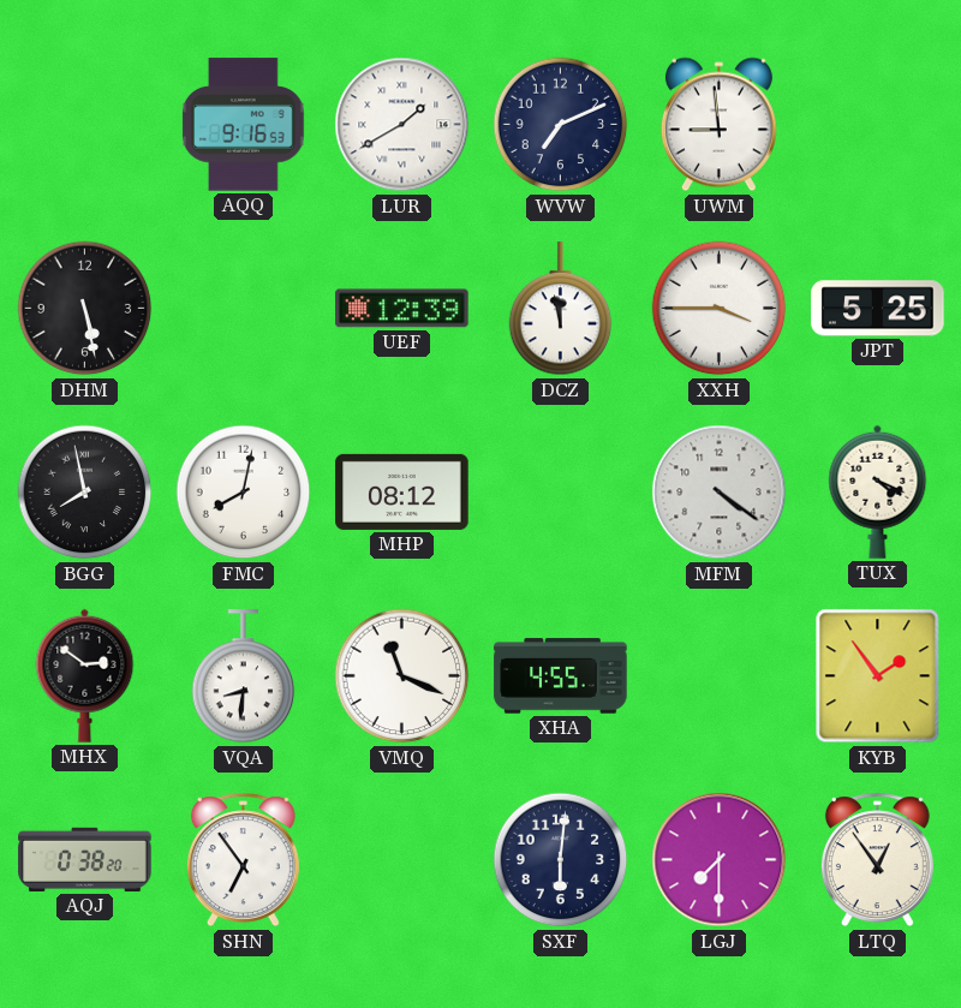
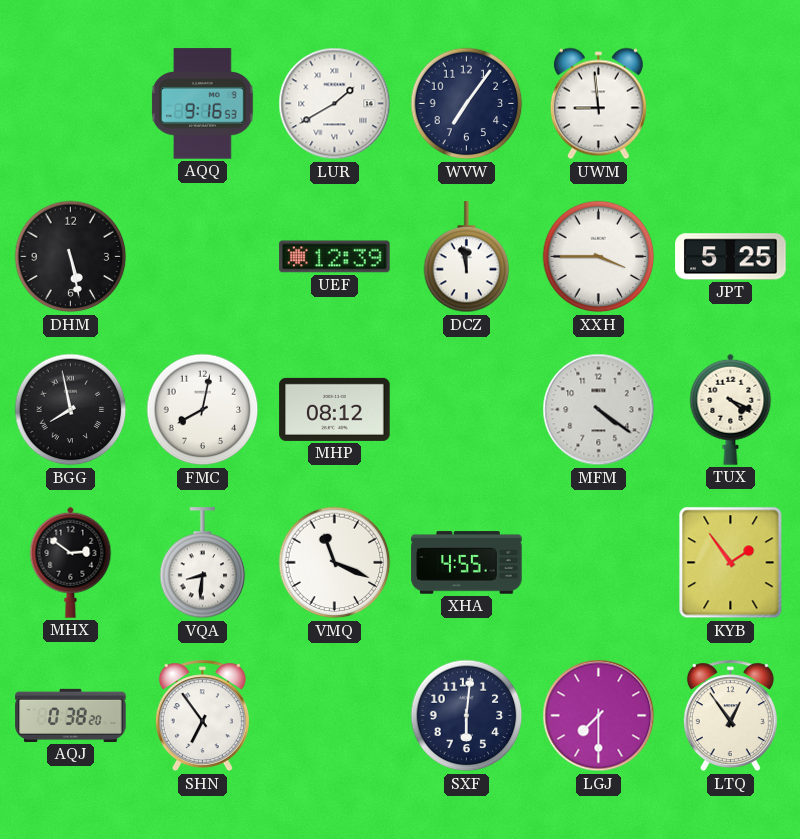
WVW: 7:11 -> 7:06 (467, 104)
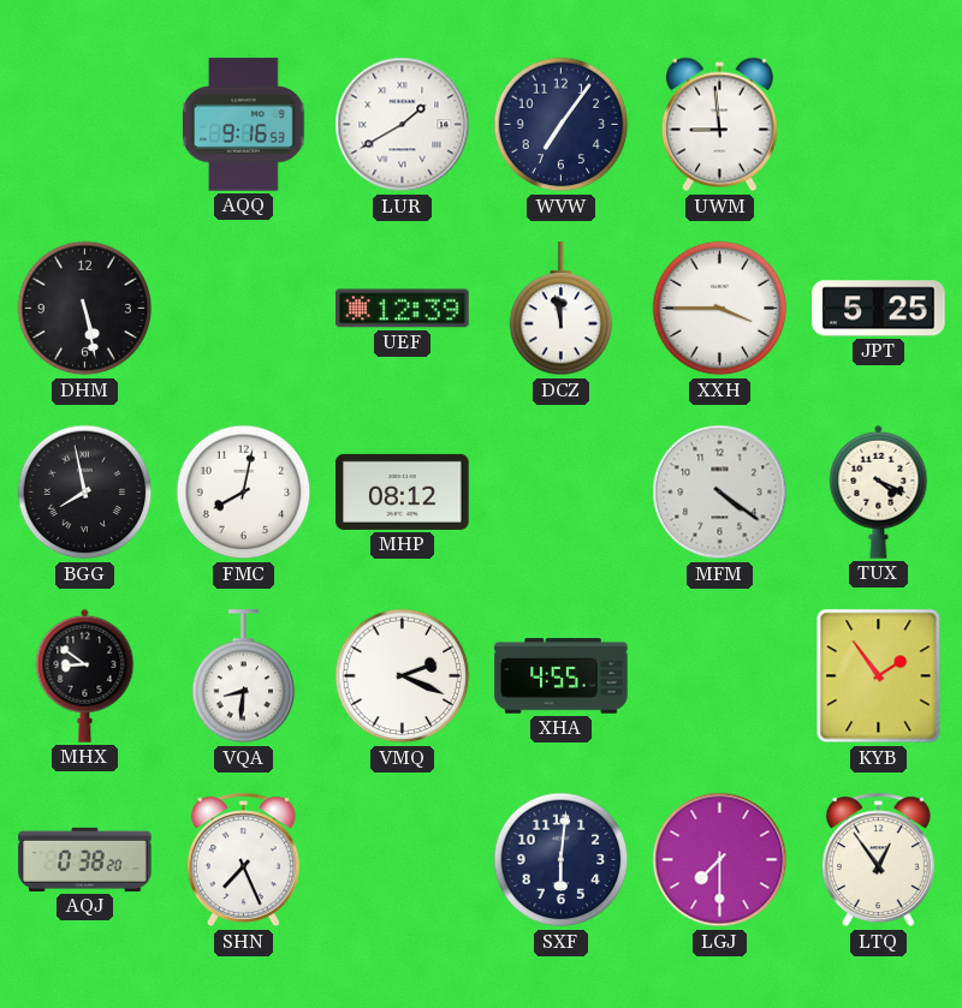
MHX: 2:51 -> 8:51 (85, 675)
VMQ: 11:19 -> 2:19 (403, 676)
SHN: 6:54 -> 7:26 (243, 860)
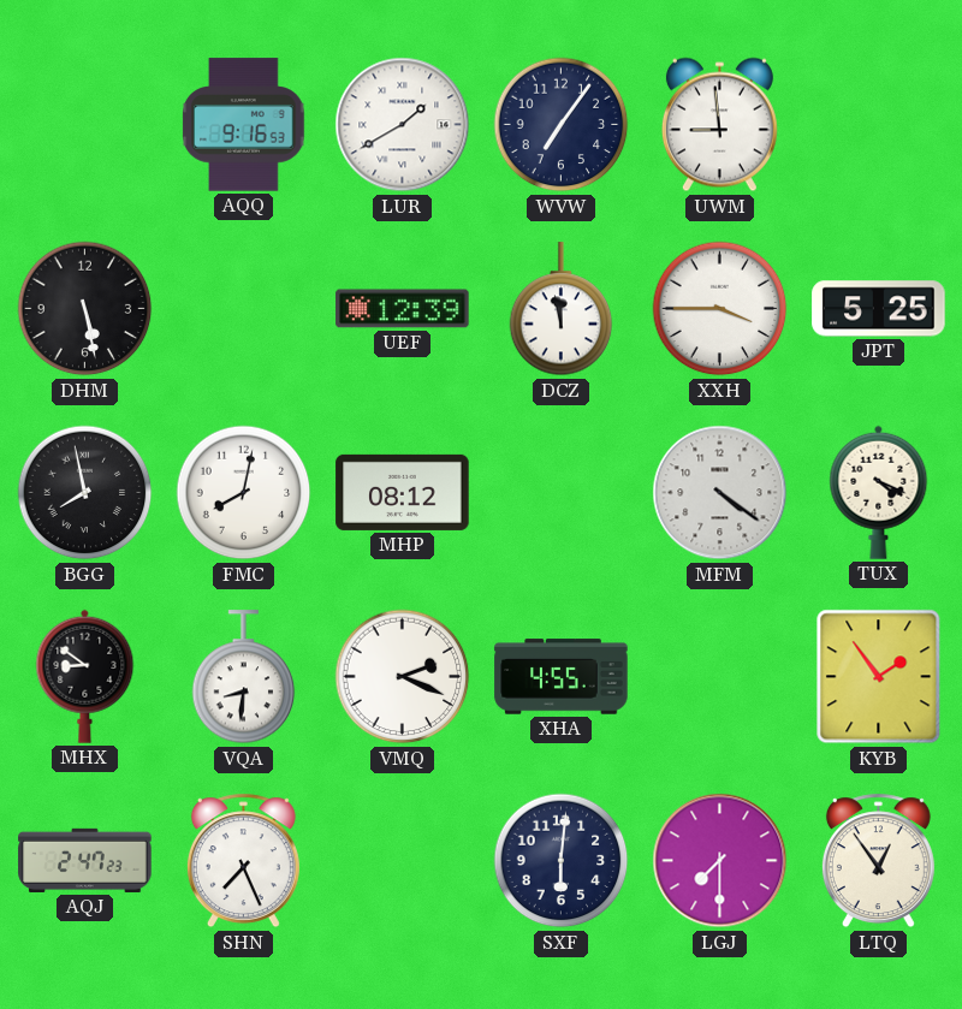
AQJ: 0:38 -> 2:47 (85, 860)
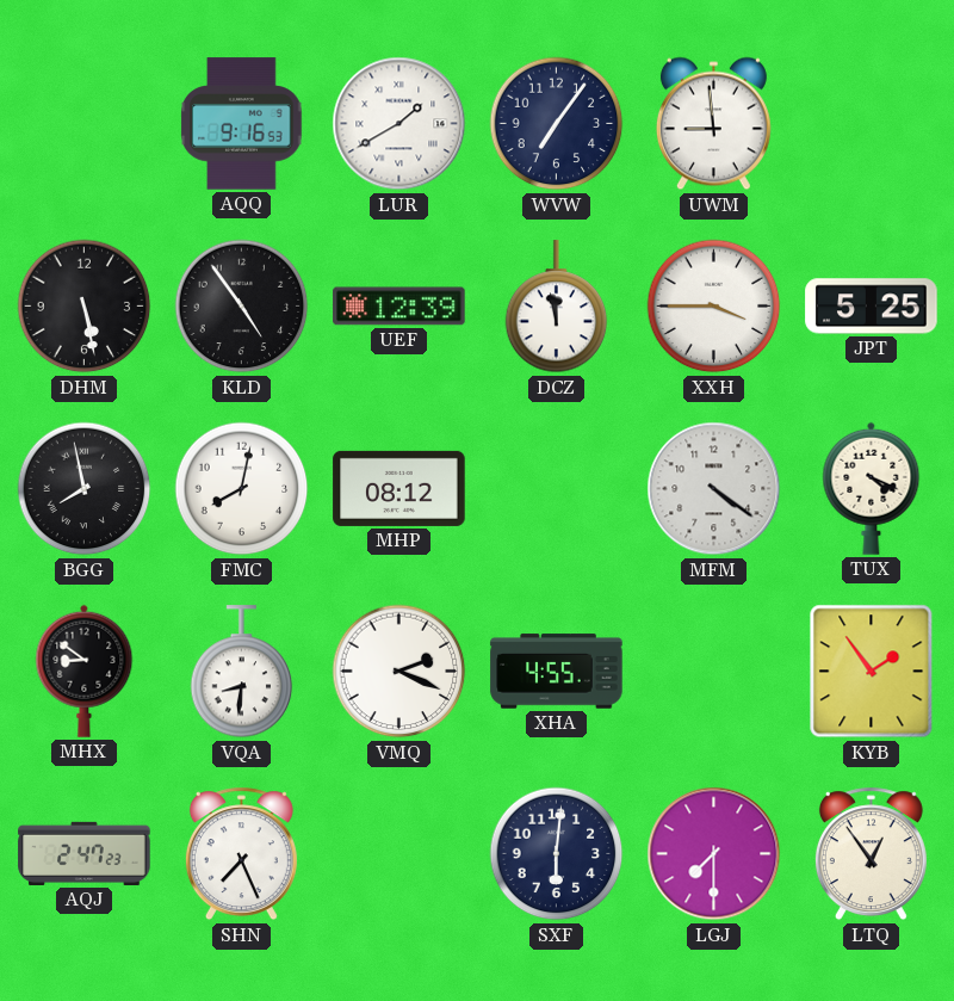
KLD: none -> 4:54 (242, 307)
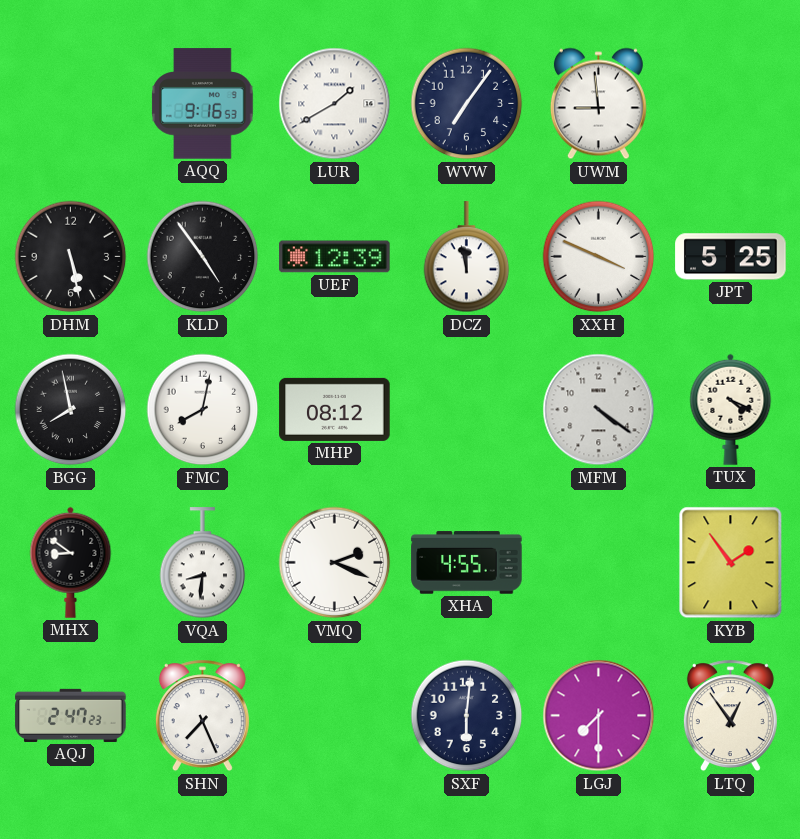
XXH: 3:45 -> 3:49 (599, 257)
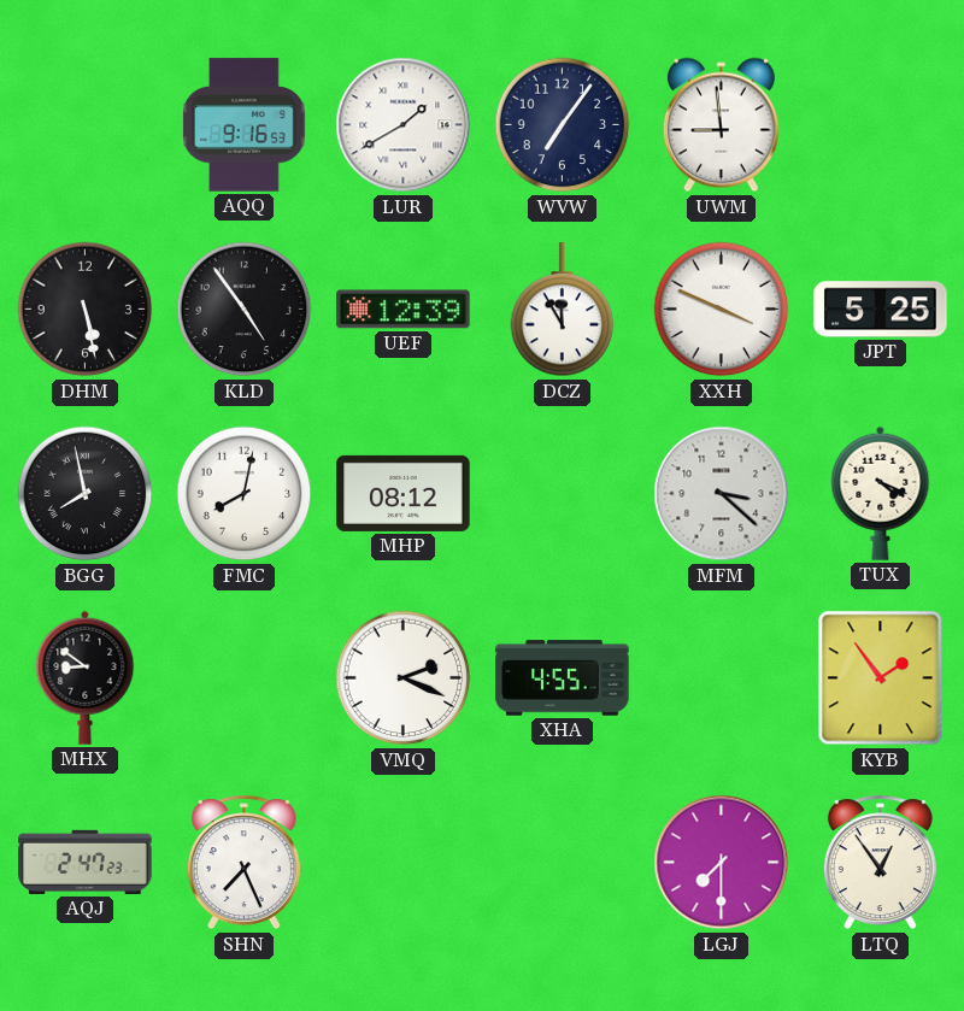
DCZ: 11:58 -> 11:55 (563, 310)
MFM: 4:21 -> 3:22 (722, 494)
VQA: 8:31 -> none (203, 563)
SXF: 6:01 -> none (467, 716)
